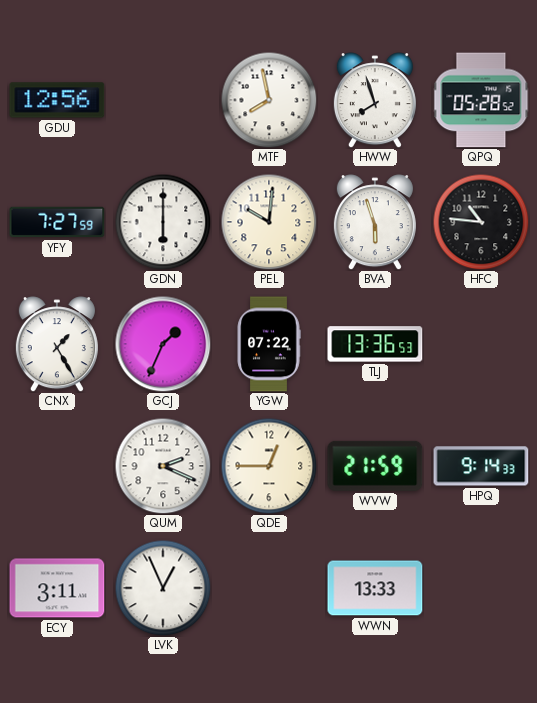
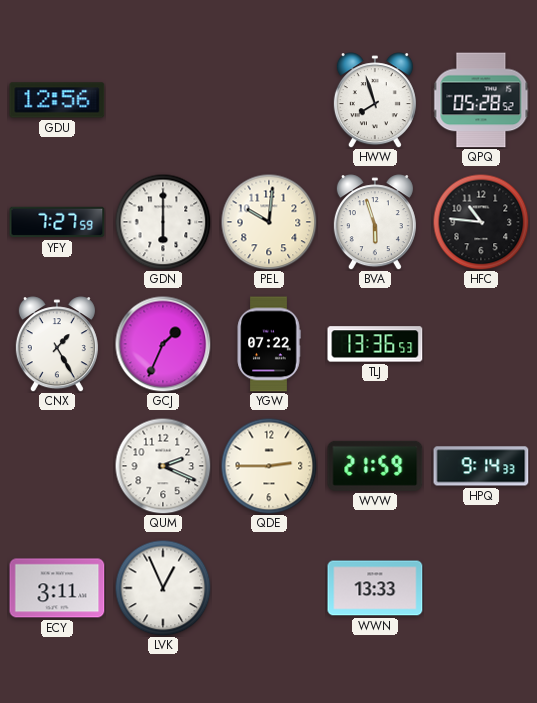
MTF: 7:58 -> none (269, 100)
QDE: 12:45 -> 2:45 (269, 466)
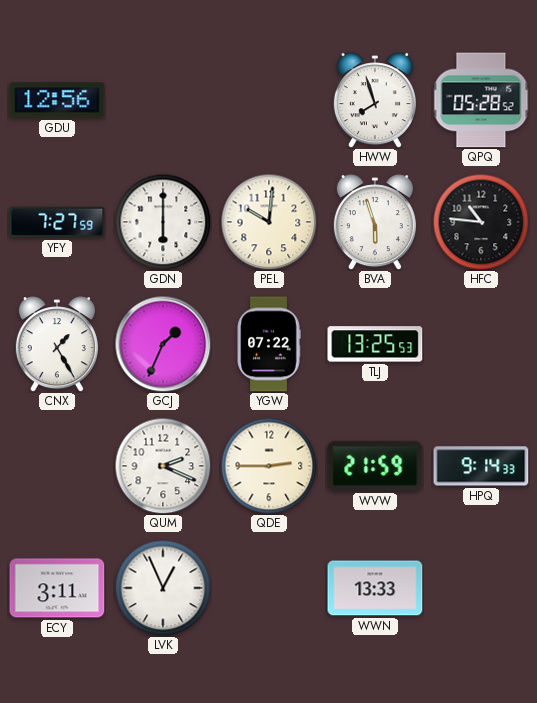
TLJ: 13:36 -> 13:25 (375, 344)
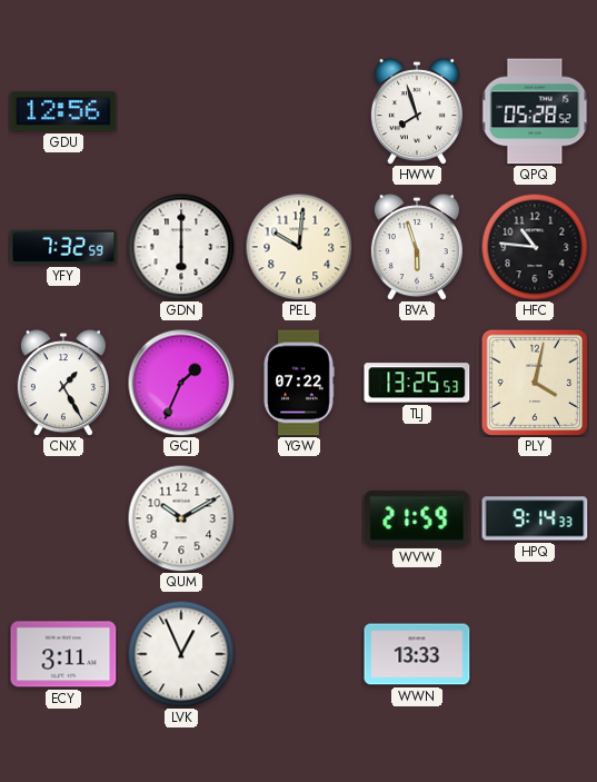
YFY: 7:27 -> 7:32 (63, 247)
PLY: none -> 4:02 (534, 382)
QUM: 2:19 -> 10:10 (181, 518)
QDE: 2:45 -> none (269, 466)
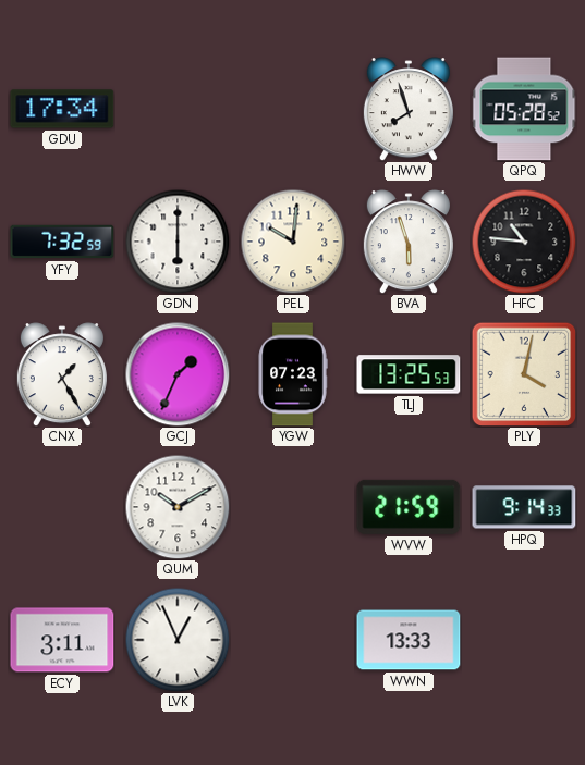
GDU: 12:56 -> 17:34 (62, 109)
YGW: 07:22 -> 07:23 (293, 374)
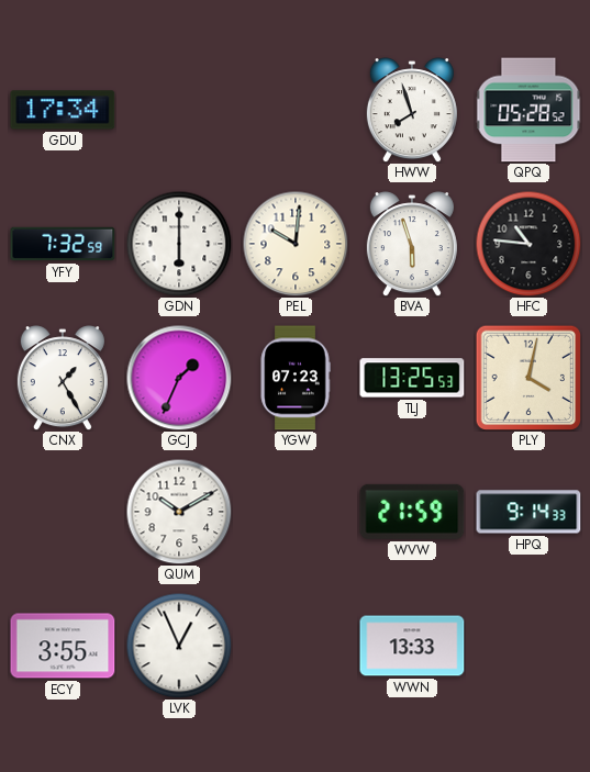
ECY: 3:11 -> 3:55 (63, 646)
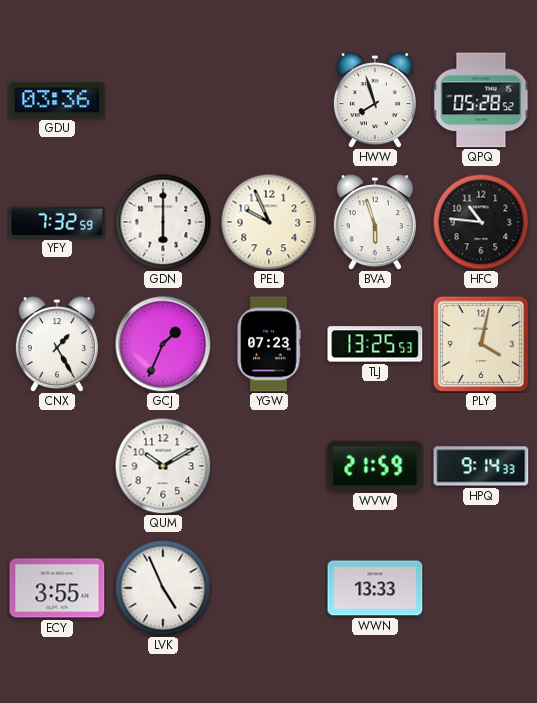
GDU: 17:34 -> 03:36 (57, 100)
PEL: 10:01 -> 9:56 (269, 222)
LVK: 12:56 -> 4:56 (163, 588)
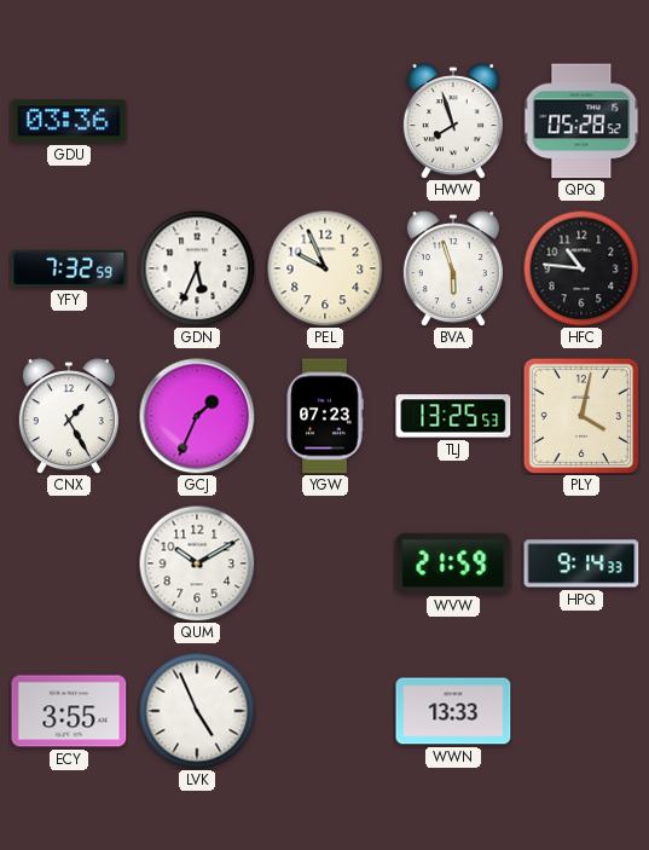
GDN: 6:00 -> 5:34 (197, 268)
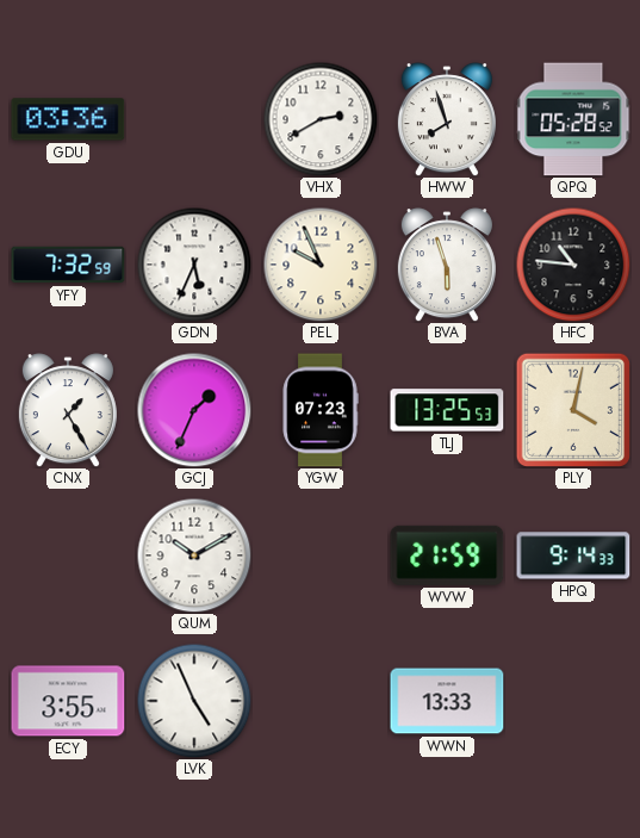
VHX: none -> 2:40 (321, 119)
